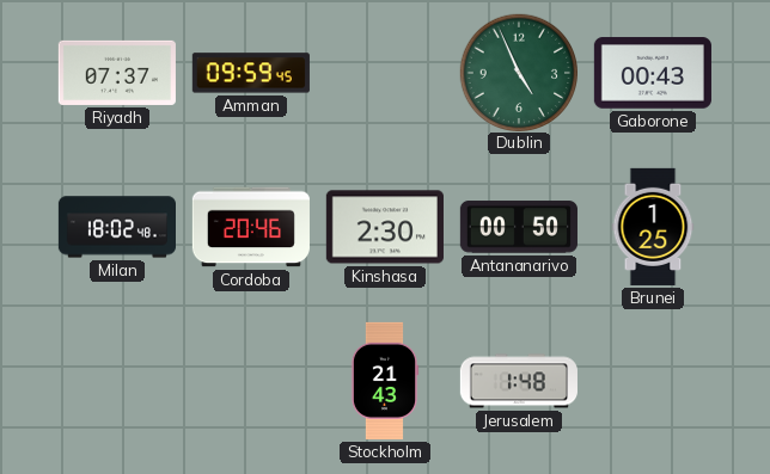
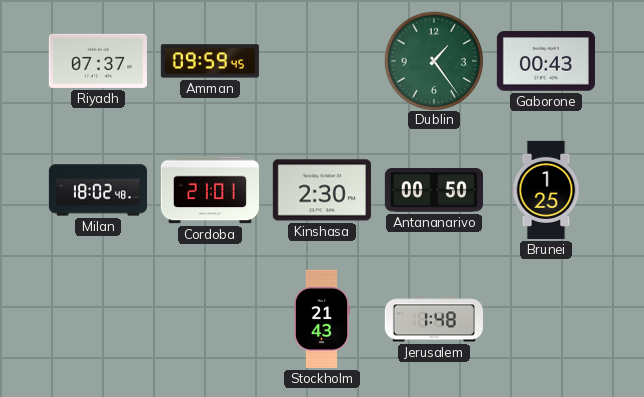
Dublin: 4:56 -> 1:24 (433, 60)
Cordoba: 20:46 -> 21:01 (210, 190)
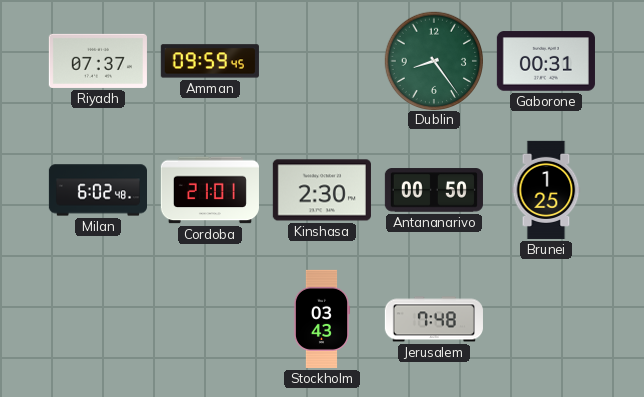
Dublin: 1:24 -> 8:24 (433, 60)
Gaborone: 00:43 -> 00:31 (546, 61)
Milan: 18:02 -> 6:02 (97, 190)
Stockholm: 21:43 -> 03:43 (322, 319)
Jerusalem: 1:48 -> 7:48 (434, 319)
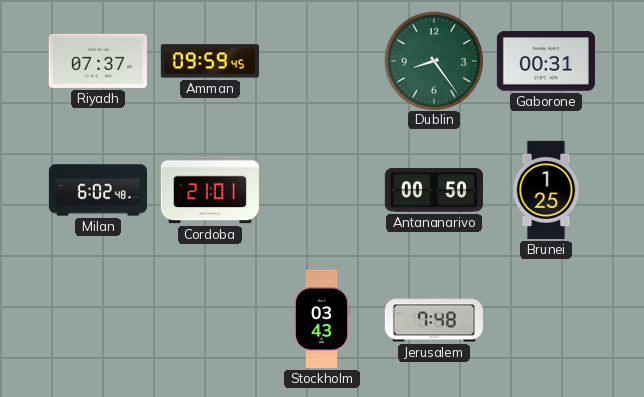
Kinshasa: 2:30 -> none (322, 190)
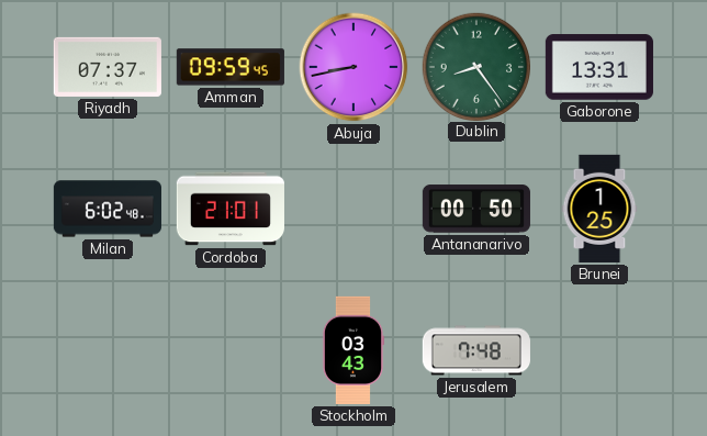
Abuja: none -> 8:43 (353, 67)
Gaborone: 00:31 -> 13:31 (599, 67)
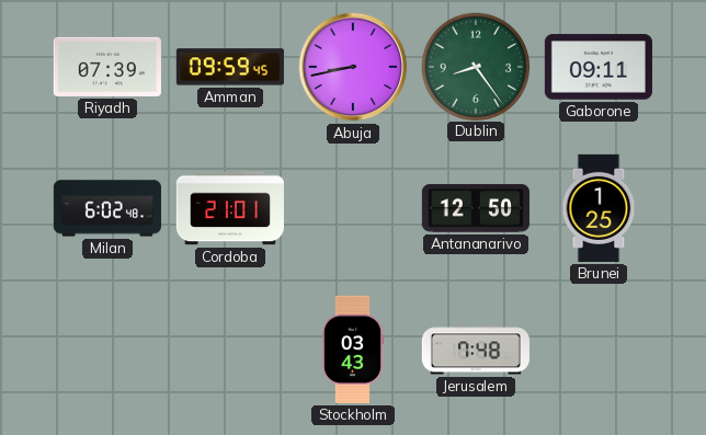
Riyadh: 07:37 -> 07:39 (107, 67)
Gaborone: 13:31 -> 09:11 (599, 67)
Antananarivo: 00:50 -> 12:50 (476, 208)
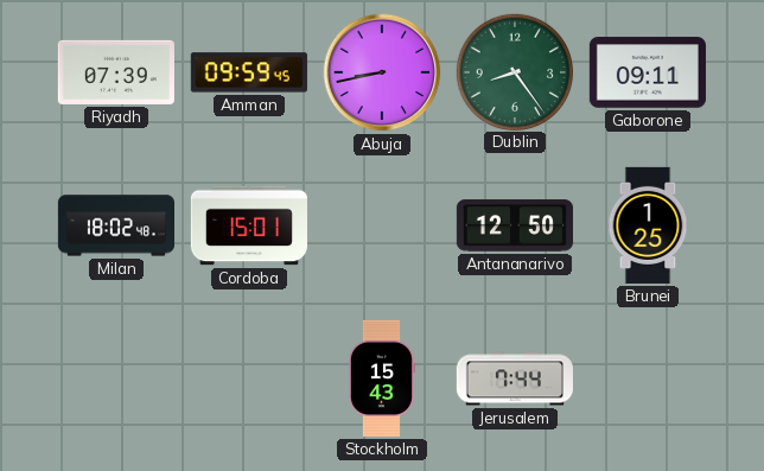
Milan: 6:02 -> 18:02 (115, 225)
Cordoba: 21:01 -> 15:01 (249, 225)
Stockholm: 03:43 -> 15:43 (382, 378)
Jerusalem: 7:48 -> 7:44 (515, 378)
